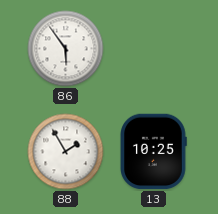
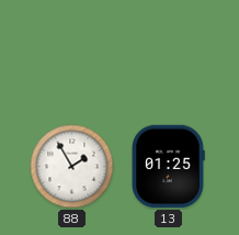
86: 5:54 -> none (66, 49)
13: 10:25 -> 01:25 (168, 167)
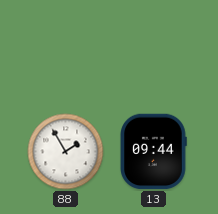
13: 01:25 -> 09:44 (153, 152)
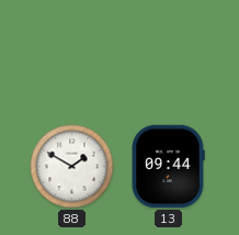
88: 1:55 -> 1:50 (72, 167)
